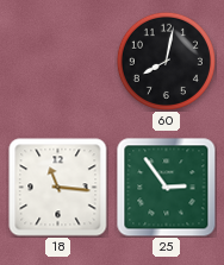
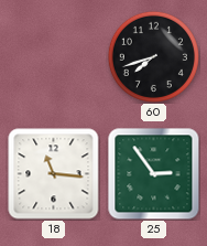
60: 8:02 -> 7:42 (153, 56)
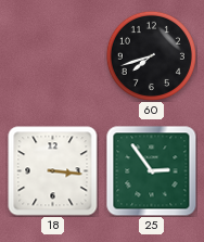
18: 11:16 -> 3:16 (53, 171)
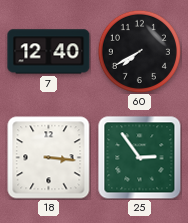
7: none -> 12:40 (49, 52)
60: 7:42 -> 7:40 (139, 51)
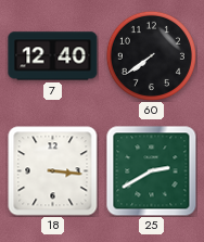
60: 7:40 -> 7:39 (151, 55)
25: 2:54 -> 2:40 (152, 171)
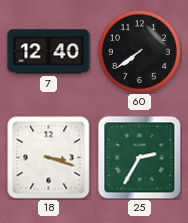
18: 3:16 -> 3:18 (49, 158)
25: 2:40 -> 2:35 (140, 158)
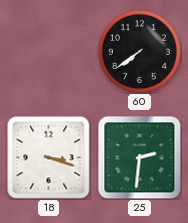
7: 12:40 -> none (49, 52)
25: 2:35 -> 2:31 (140, 158)
